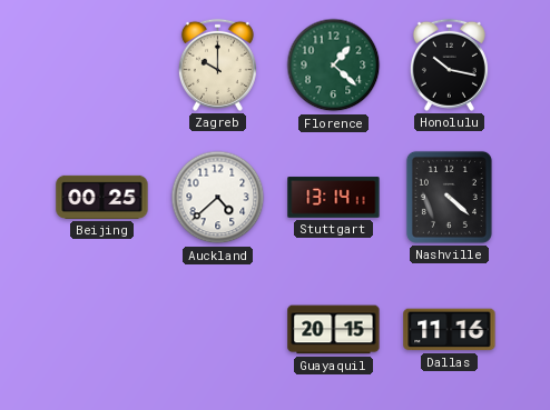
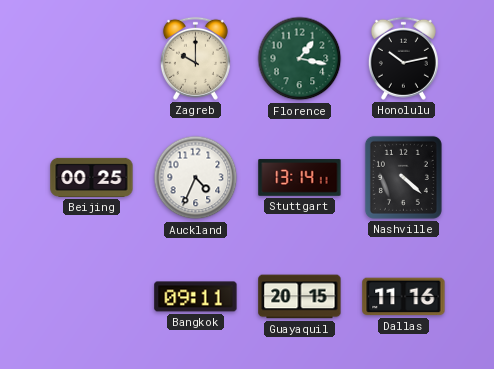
Florence: 1:22 -> 1:17 (300, 59)
Honolulu: 10:17 -> 10:13 (403, 58)
Auckland: 4:38 -> 4:34 (196, 178)
Bangkok: none -> 09:11 (196, 297)
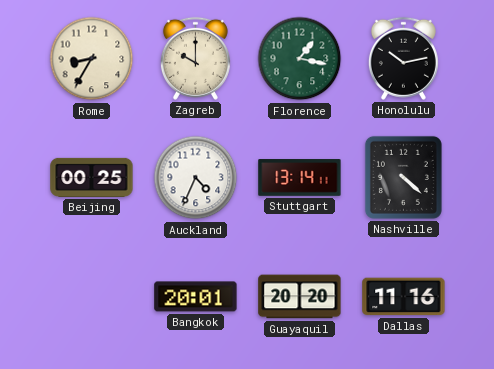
Rome: none -> 8:35 (92, 59)
Bangkok: 09:11 -> 20:01 (196, 297)
Guayaquil: 20:15 -> 20:20 (300, 297)
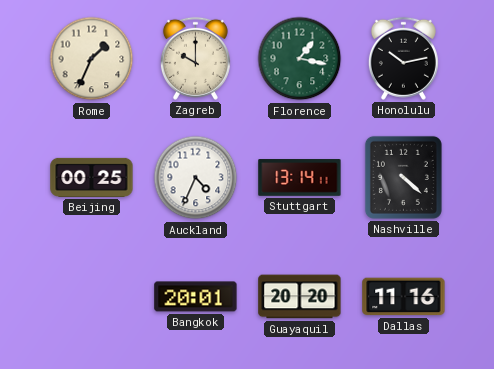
Rome: 8:35 -> 1:34 (92, 59)
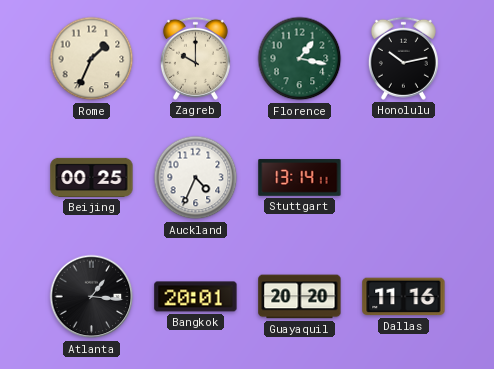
Nashville: 4:22 -> none (403, 177)
Atlanta: none -> 1:16 (92, 297)
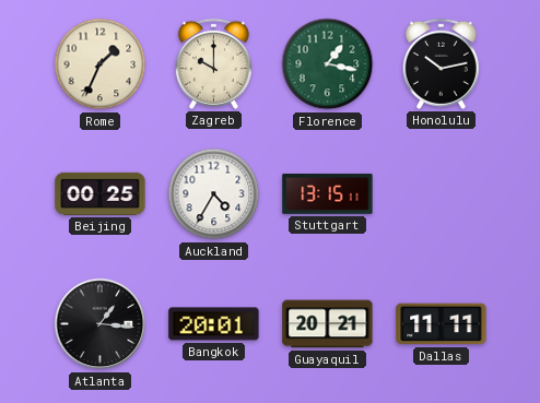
Auckland: 4:34 -> 4:35 (214, 194)
Stuttgart: 13:14 -> 13:15 (328, 194)
Guayaquil: 20:20 -> 20:21 (328, 324)
Dallas: 11:16 -> 11:11 (442, 324)
